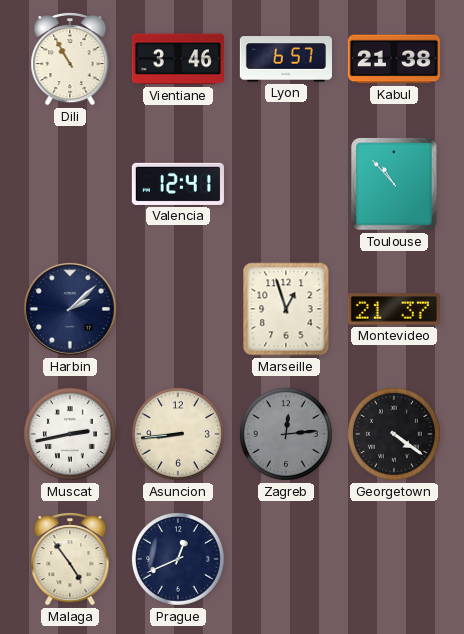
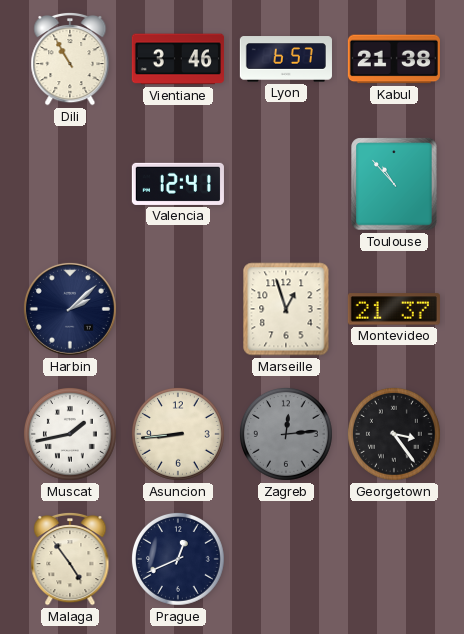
Muscat: 2:43 -> 1:43 (70, 434)
Georgetown: 4:21 -> 3:24 (394, 434)
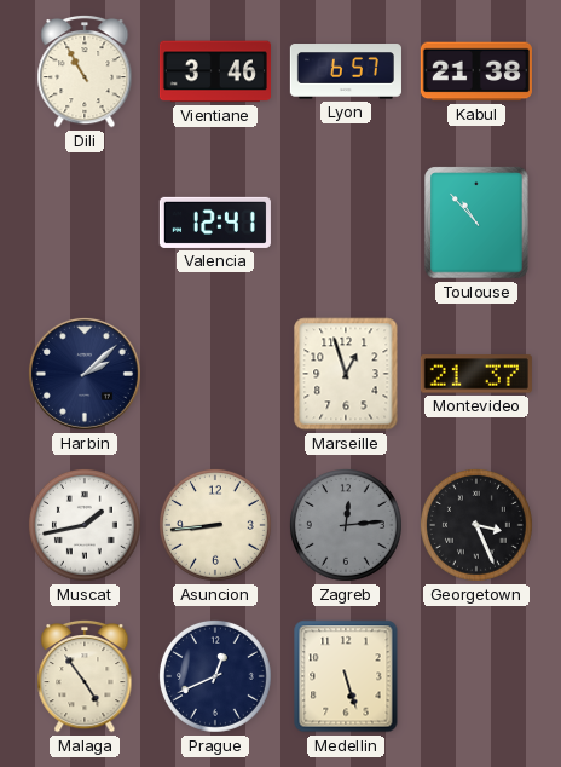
Georgetown: 3:24 -> 3:26 (476, 525)
Medellin: none -> 5:27 (346, 676)
